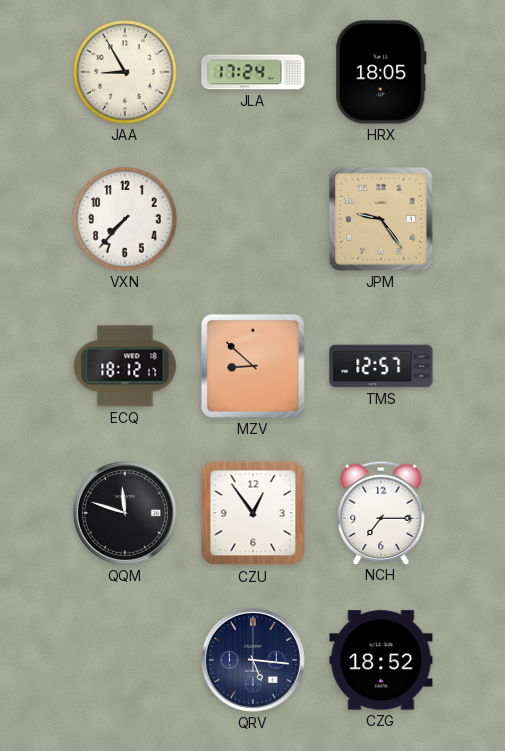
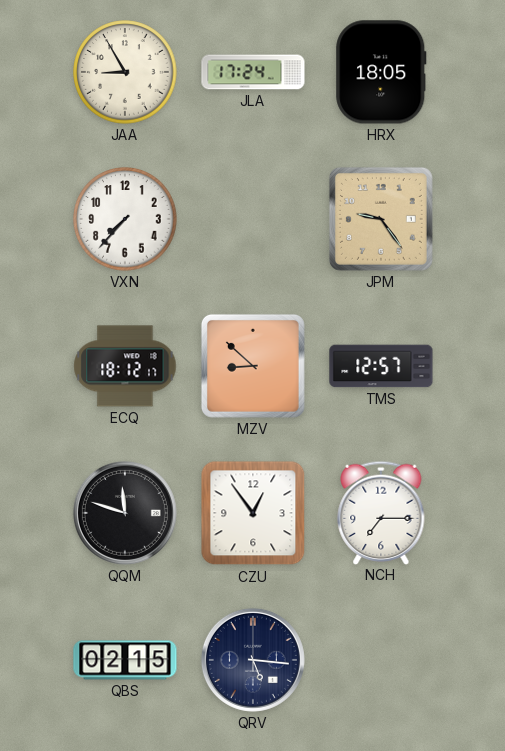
QBS: none -> 02:15 (125, 660)
CZG: 18:52 -> none (381, 660)
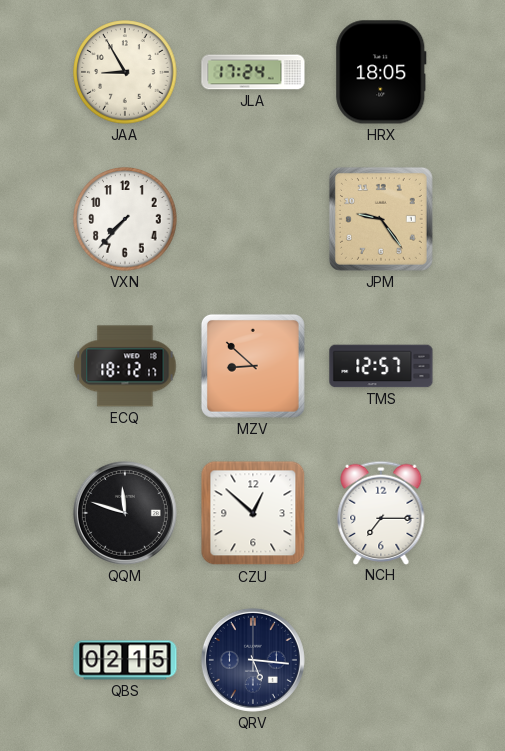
CZU: 12:54 -> 12:52 (253, 513)
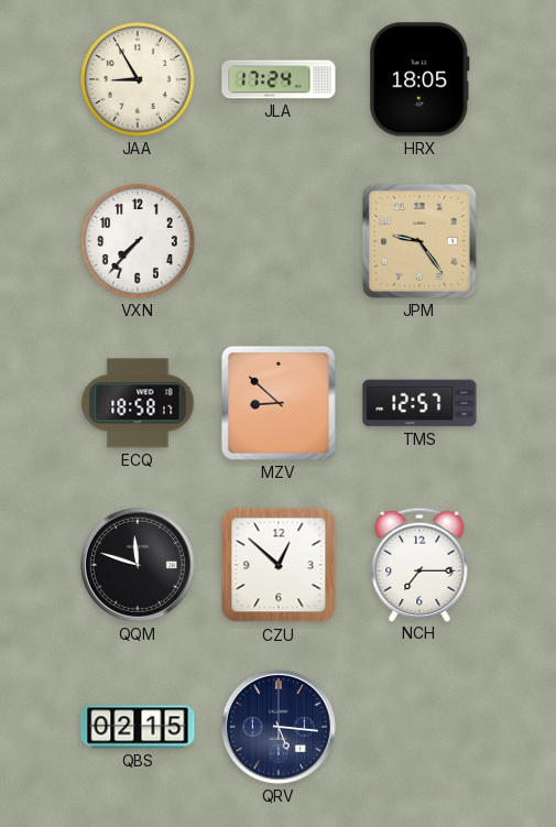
ECQ: 18:12 -> 18:58 (138, 403)
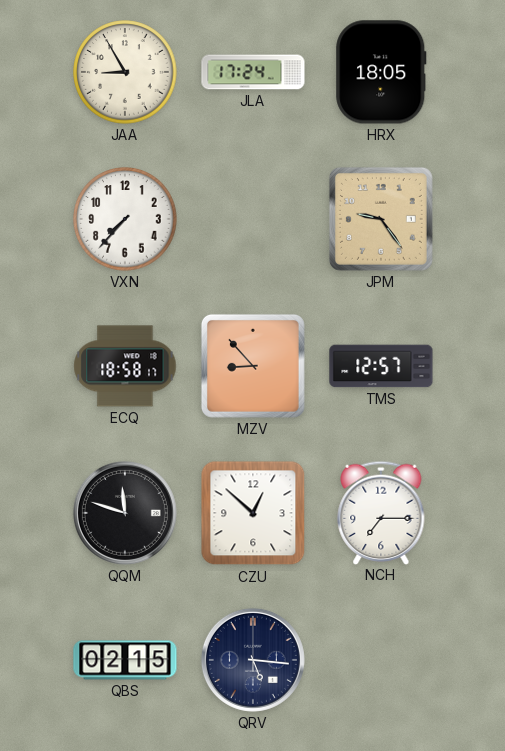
MZV: 8:52 -> 8:53 (253, 366)
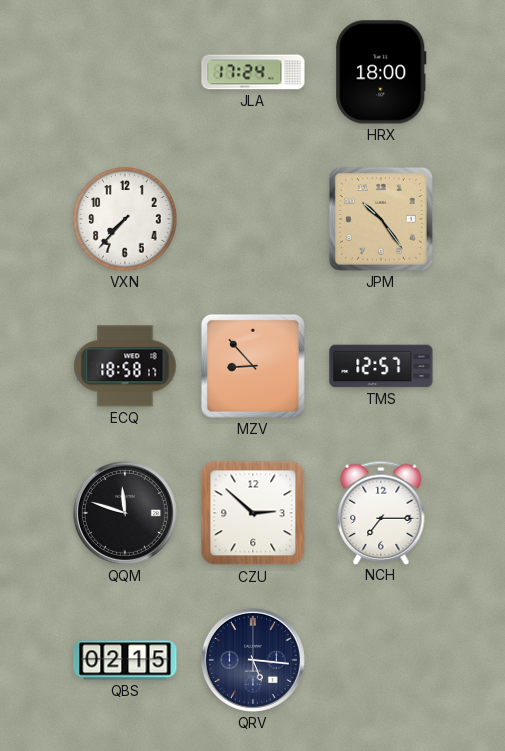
JAA: 8:55 -> none (125, 72)
HRX: 18:05 -> 18:00 (381, 72)
JPM: 9:24 -> 10:24 (381, 219)
CZU: 12:52 -> 2:52 (253, 513)
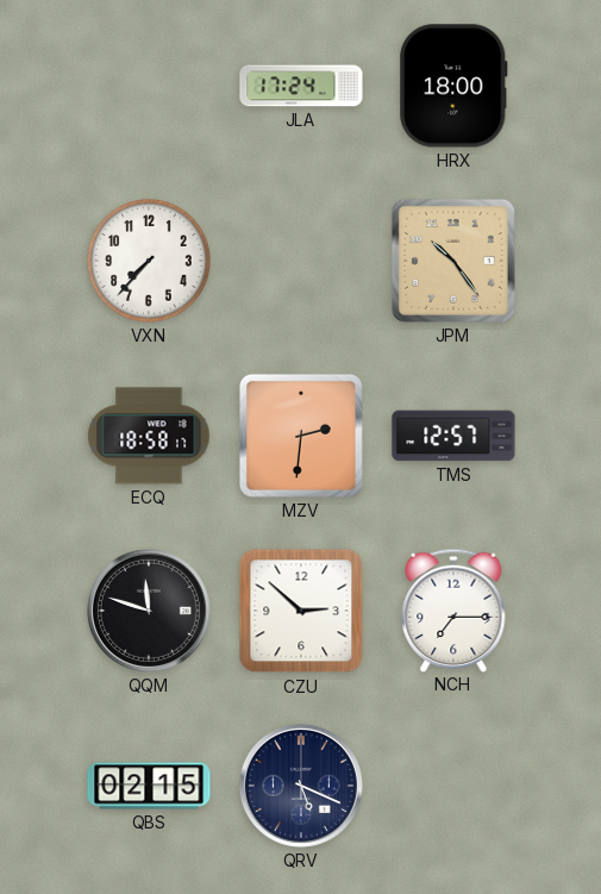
MZV: 8:53 -> 2:31 (301, 436)
QRV: 5:16 -> 5:19 (301, 786)
